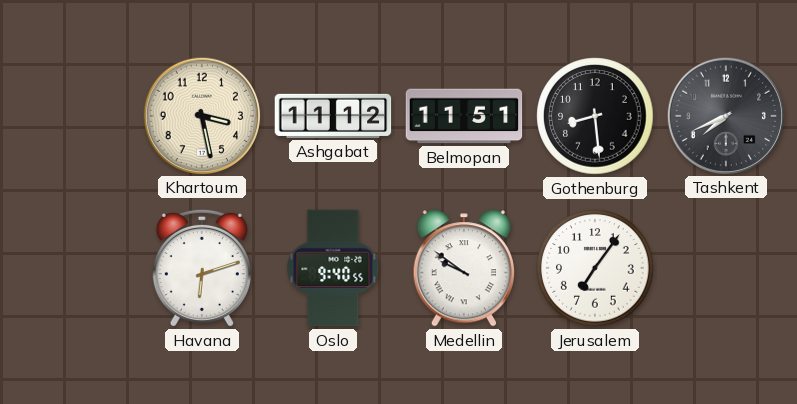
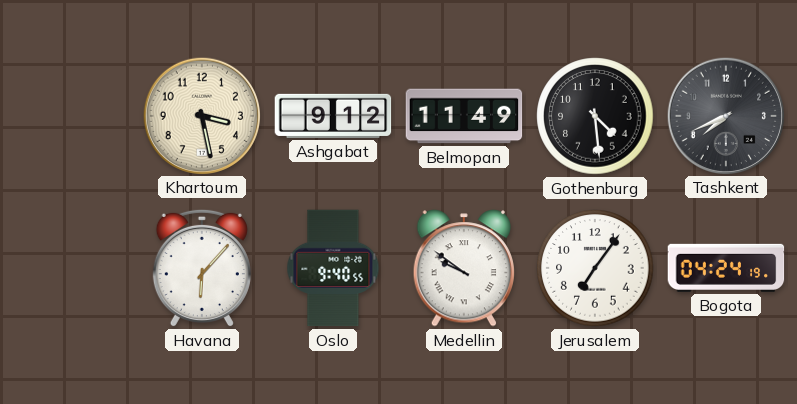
Ashgabat: 11:12 -> 9:12 (333, 116)
Belmopan: 11:51 -> 11:49 (464, 116)
Gothenburg: 8:29 -> 4:29 (595, 116)
Havana: 6:12 -> 6:07 (202, 268)
Bogota: none -> 04:24 (726, 268)
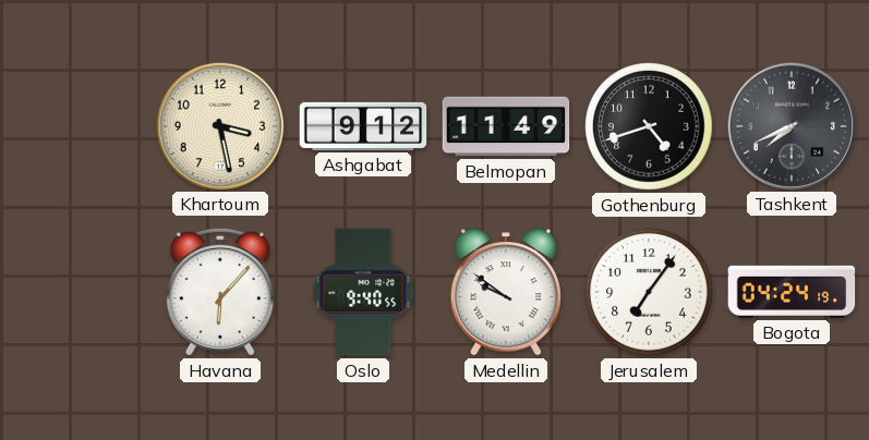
Gothenburg: 4:29 -> 4:42 (649, 126)
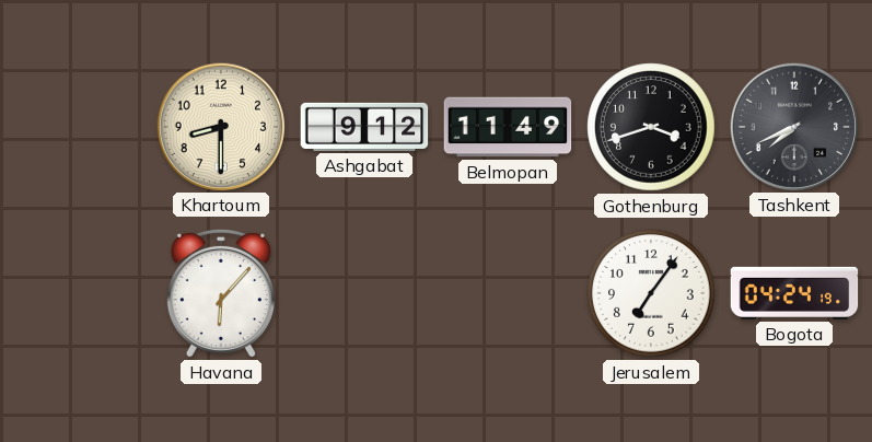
Khartoum: 3:28 -> 8:30 (220, 126)
Gothenburg: 4:42 -> 3:42 (651, 127)
Oslo: 9:40 -> none (363, 292)
Medellin: 9:51 -> none (505, 292)
